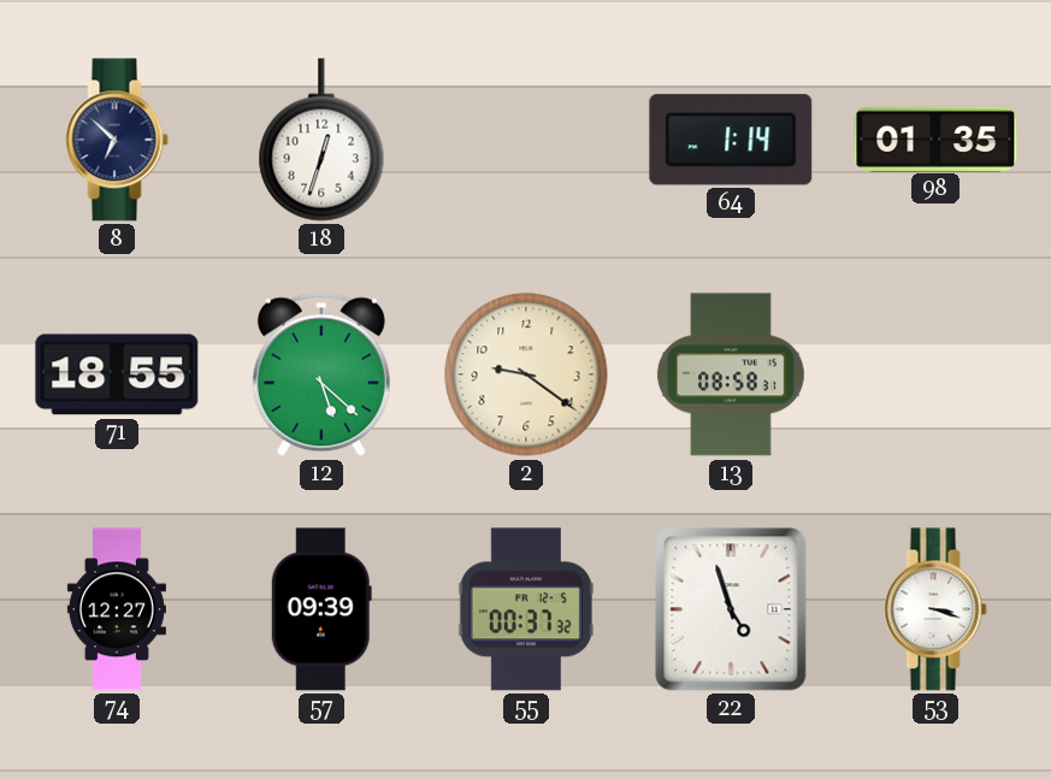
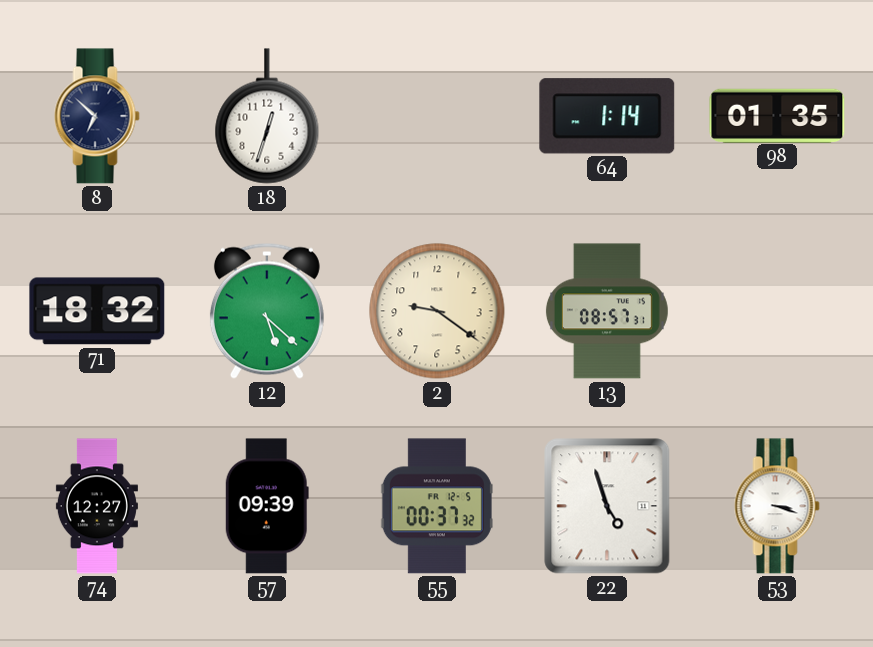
71: 18:55 -> 18:32 (97, 311)
13: 08:58 -> 08:57 (607, 311)
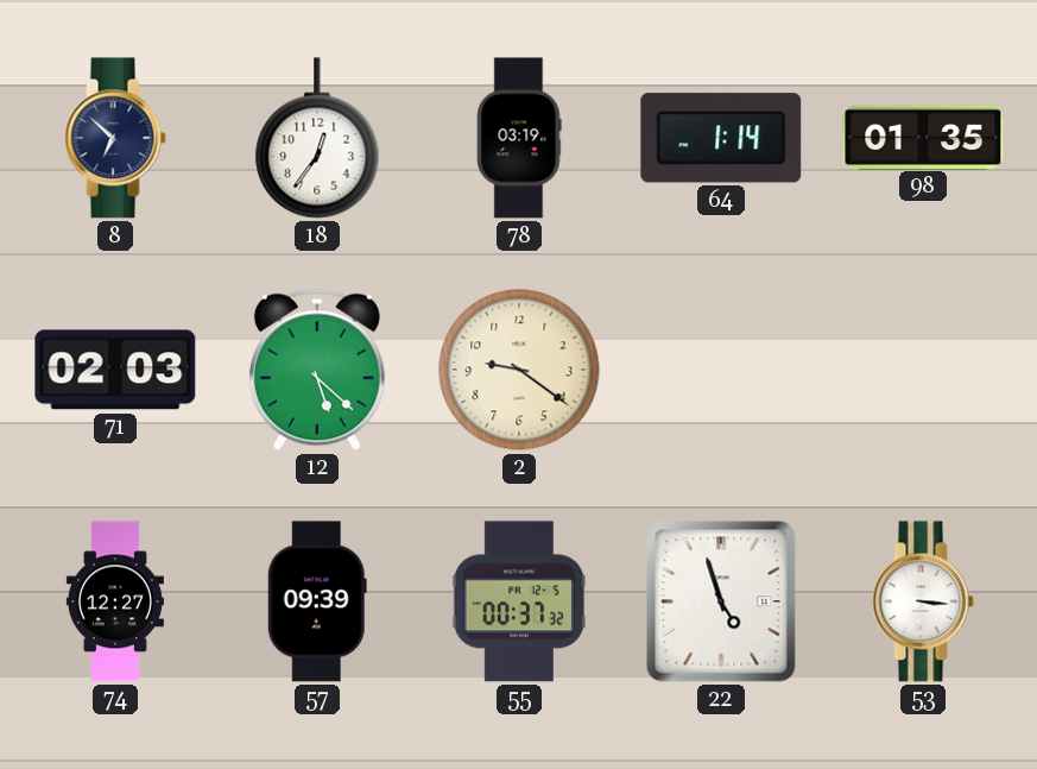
18: 12:33 -> 12:36 (317, 138)
78: none -> 03:19 (519, 138)
71: 18:32 -> 02:03 (115, 370)
13: 08:57 -> none (607, 311)
53: 3:18 -> 3:16 (923, 601)
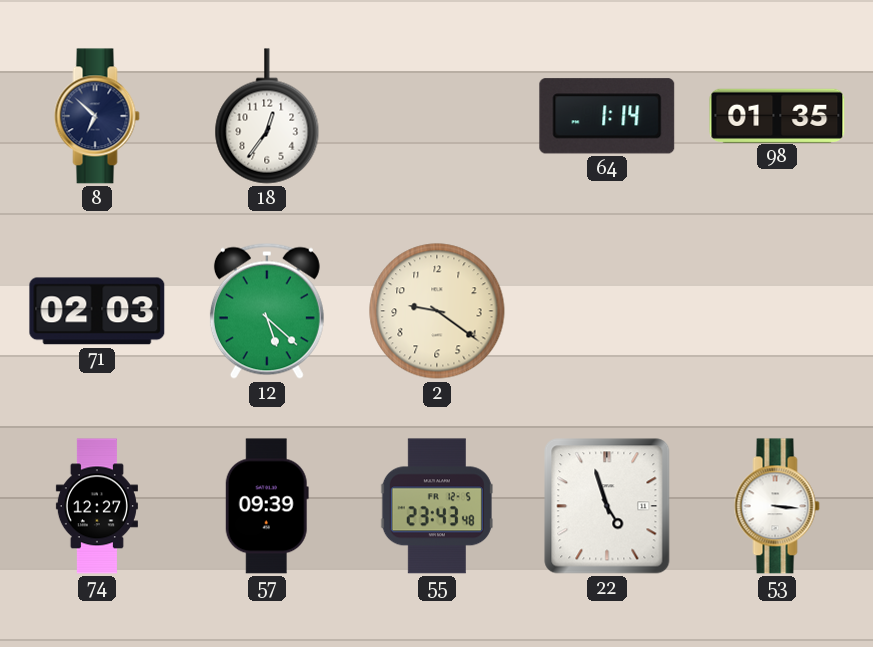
78: 03:19 -> none (519, 138)
55: 00:37 -> 23:43 (437, 506)
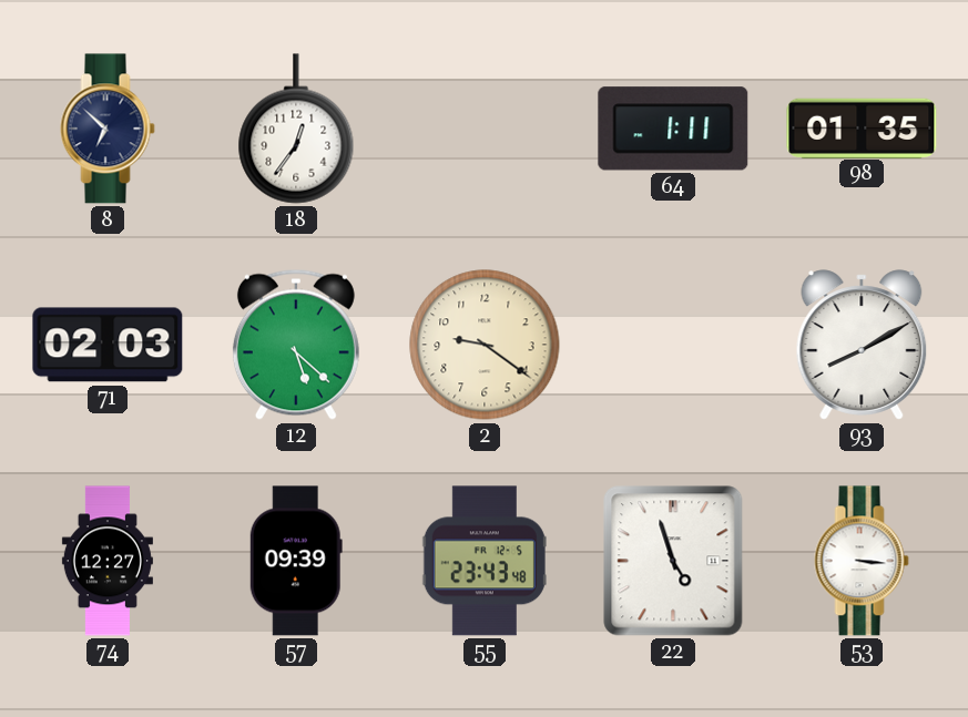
64: 1:14 -> 1:11 (673, 129)
93: none -> 8:10 (862, 345)
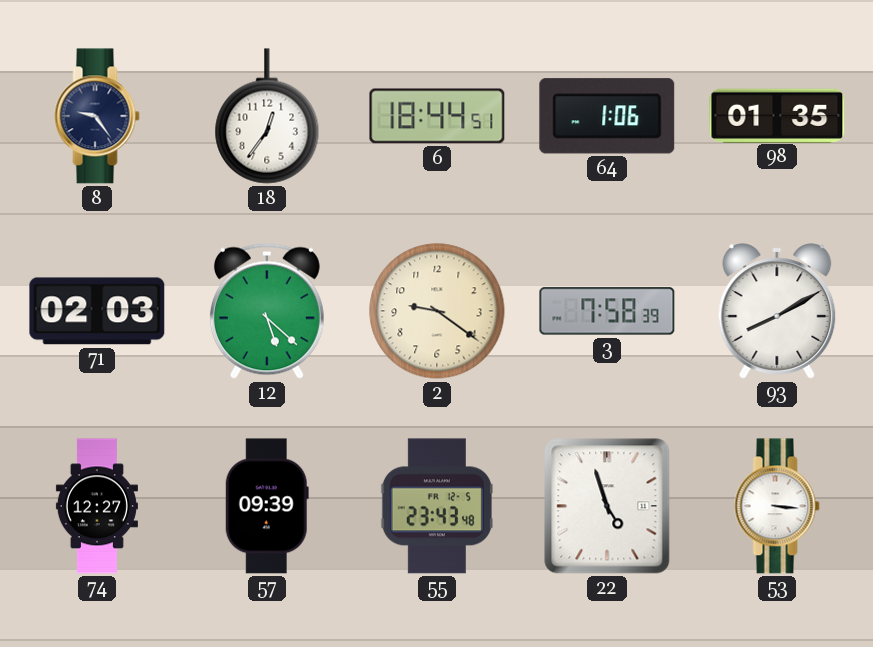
8: 6:52 -> 9:24 (97, 116)
6: none -> 18:44 (437, 116)
64: 1:11 -> 1:06 (607, 116)
3: none -> 7:58 (607, 311)
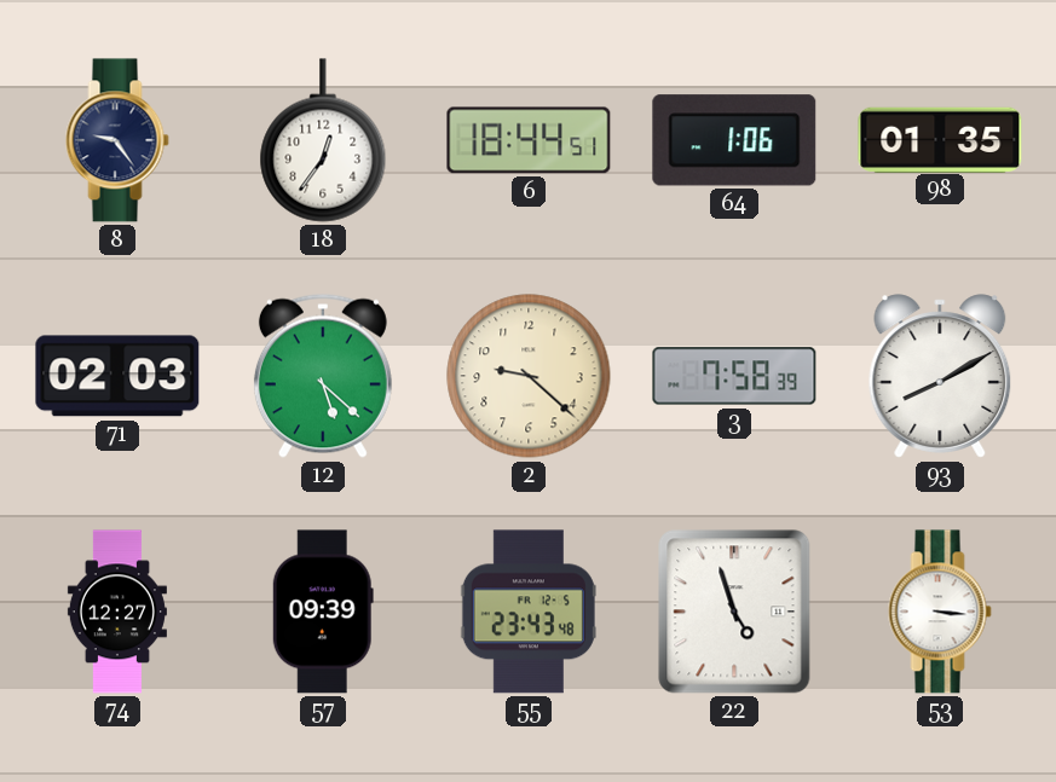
2: 9:21 -> 9:22 (529, 376)
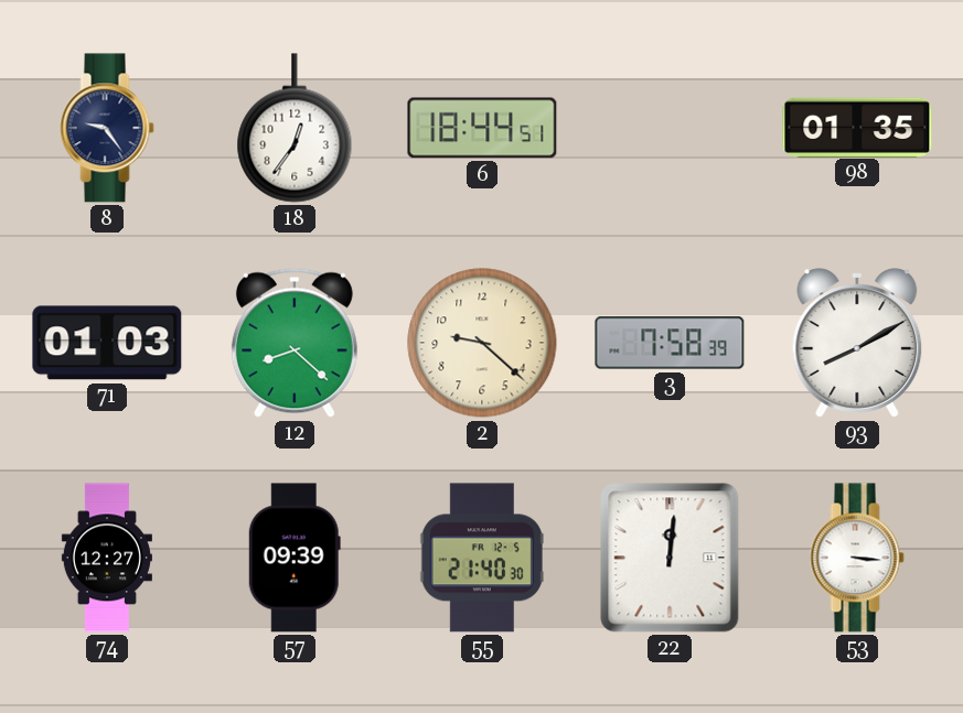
64: 1:06 -> none (734, 140)
71: 02:03 -> 01:03 (107, 343)
12: 5:22 -> 8:22 (295, 343)
55: 23:43 -> 21:40 (482, 558)
22: 4:57 -> 12:01 (670, 558)
